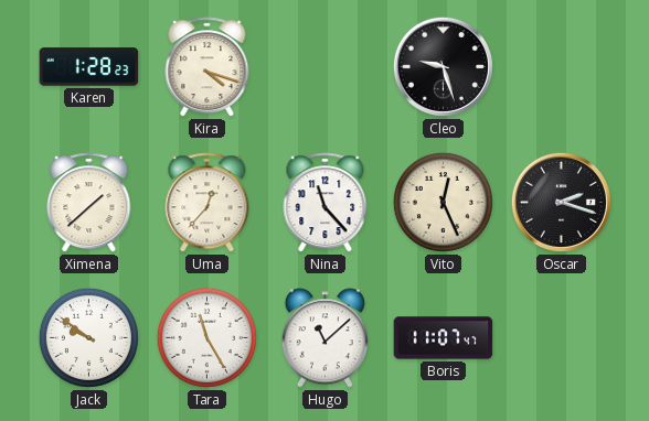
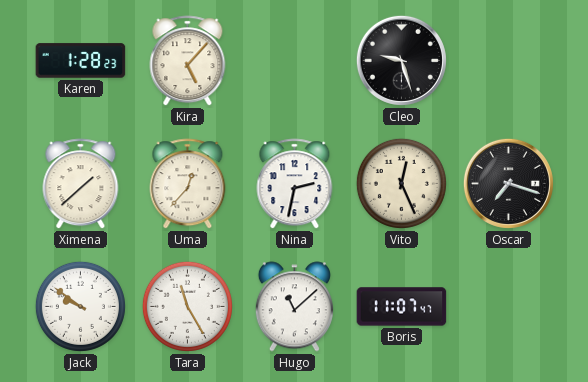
Kira: 4:18 -> 5:07 (188, 61)
Nina: 11:23 -> 2:32 (295, 184)
Oscar: 2:18 -> 7:18 (508, 183)
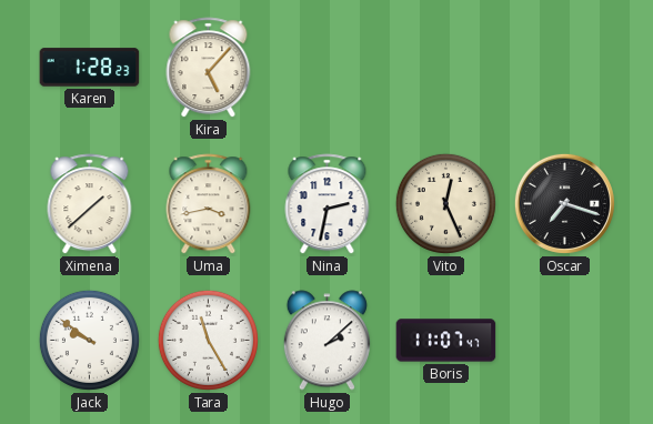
Cleo: 9:27 -> none (401, 60)
Uma: 12:37 -> 3:43 (209, 204)
Hugo: 11:08 -> 2:08 (326, 341)
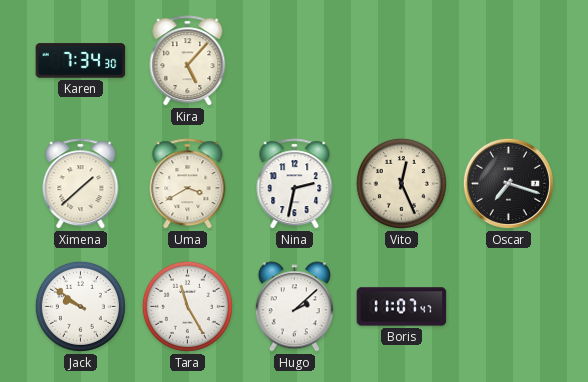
Karen: 1:28 -> 7:34 (81, 61)
Uma: 3:43 -> 3:40 (188, 184)
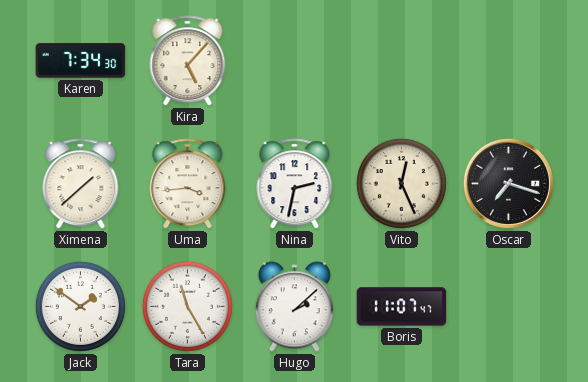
Uma: 3:40 -> 3:44 (188, 184)
Jack: 9:51 -> 1:51 (80, 306)
